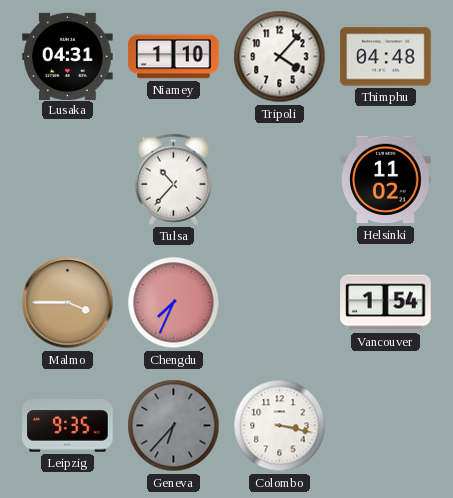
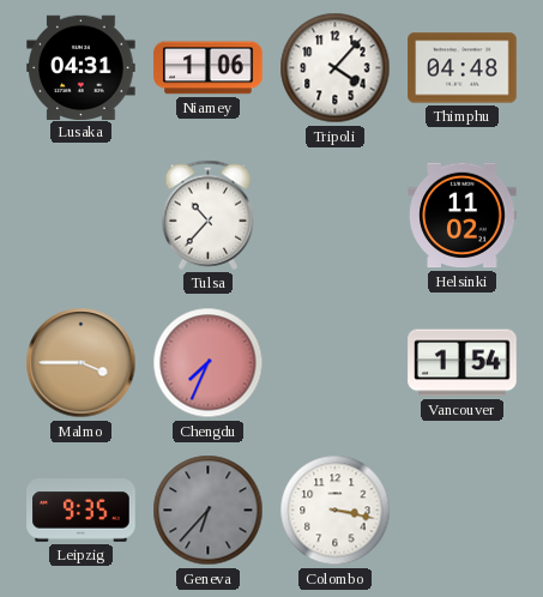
Niamey: 1:10 -> 1:06 (209, 68)
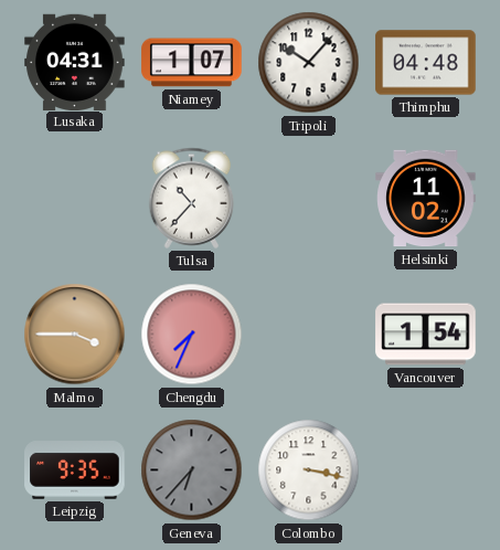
Niamey: 1:06 -> 1:07 (192, 63)
Tripoli: 4:07 -> 10:07 (309, 63)
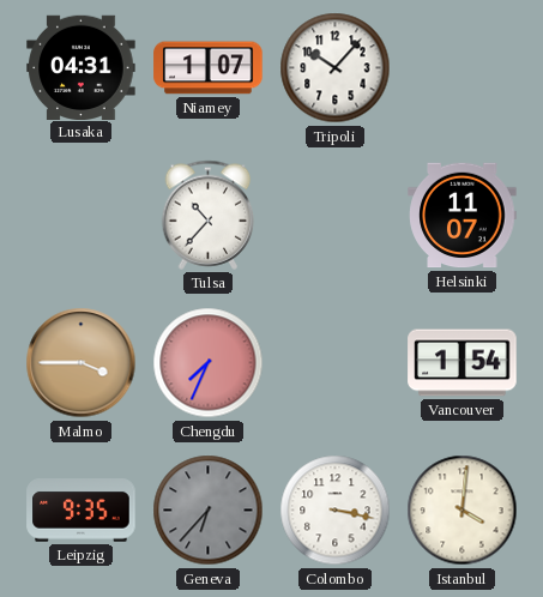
Thimphu: 04:48 -> none (426, 63)
Helsinki: 11:02 -> 11:07 (463, 216)
Istanbul: none -> 4:01 (463, 511)
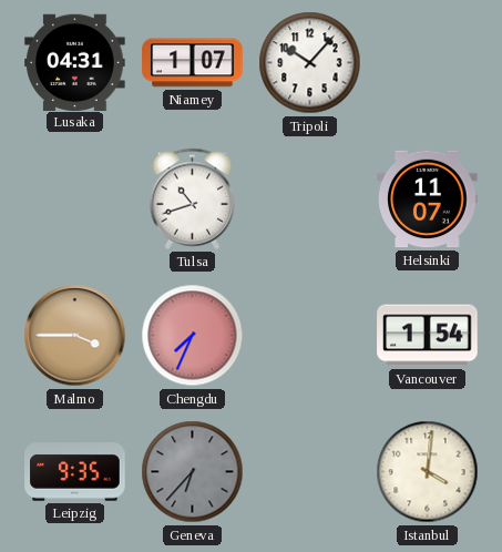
Tulsa: 10:37 -> 10:42 (193, 198)
Colombo: 3:17 -> none (336, 511)
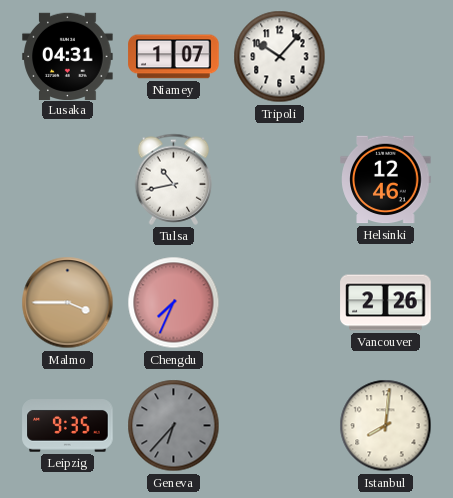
Tulsa: 10:42 -> 10:43 (174, 179)
Helsinki: 11:07 -> 12:46 (386, 180)
Vancouver: 1:54 -> 2:26 (386, 303)
Istanbul: 4:01 -> 8:01 (386, 426)
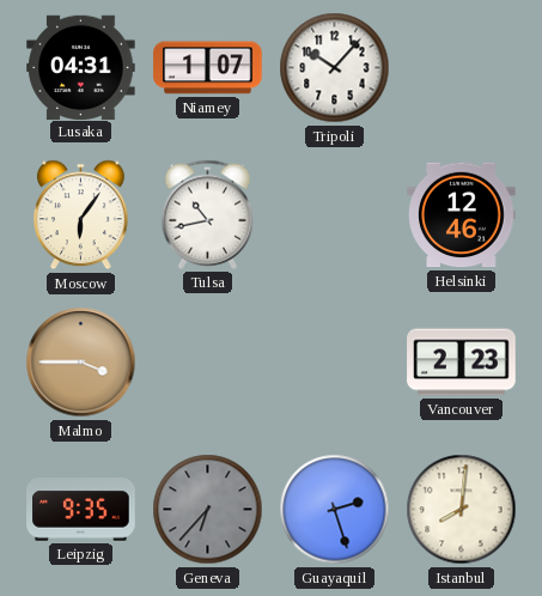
Moscow: none -> 6:06 (80, 215)
Chengdu: 7:34 -> none (174, 303)
Vancouver: 2:26 -> 2:23 (462, 363)
Guayaquil: none -> 2:27 (335, 510)
